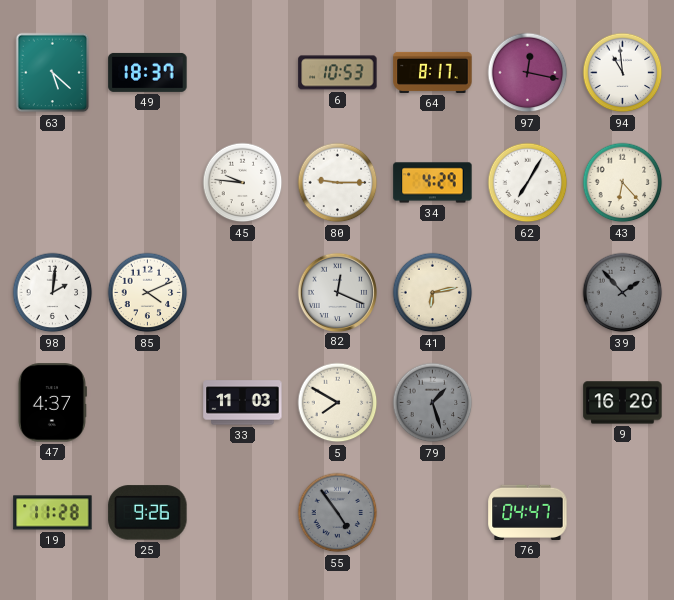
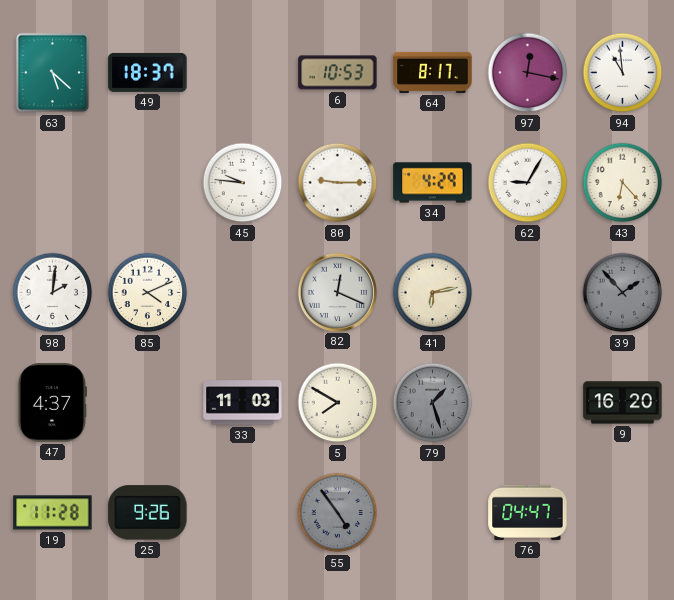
62: 7:05 -> 9:05 (528, 183)
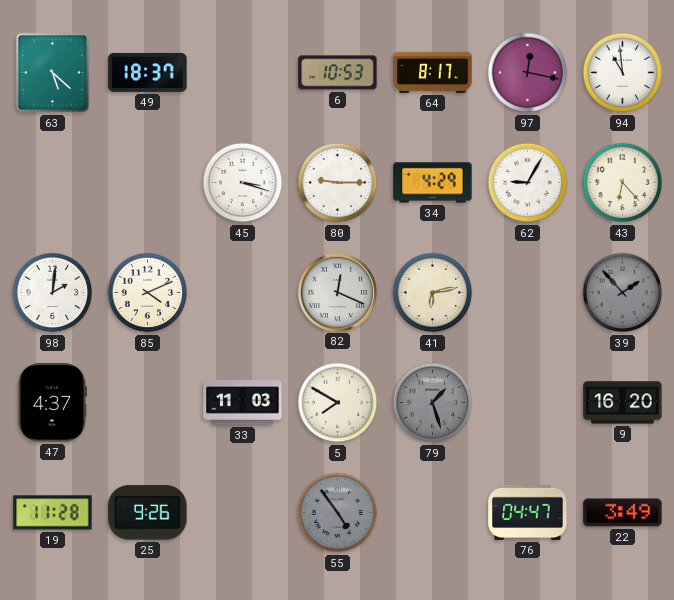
45: 9:46 -> 3:18 (243, 183)
22: none -> 3:49 (623, 513)
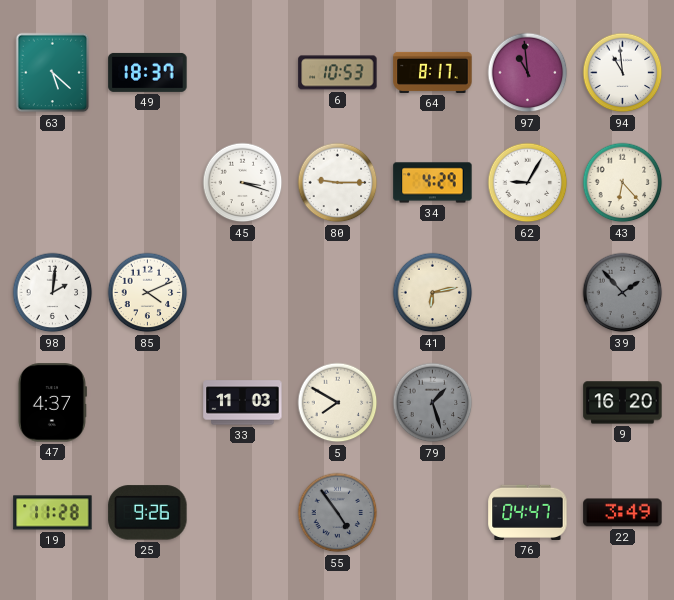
97: 12:17 -> 10:59 (528, 73)
82: 12:19 -> none (337, 292)
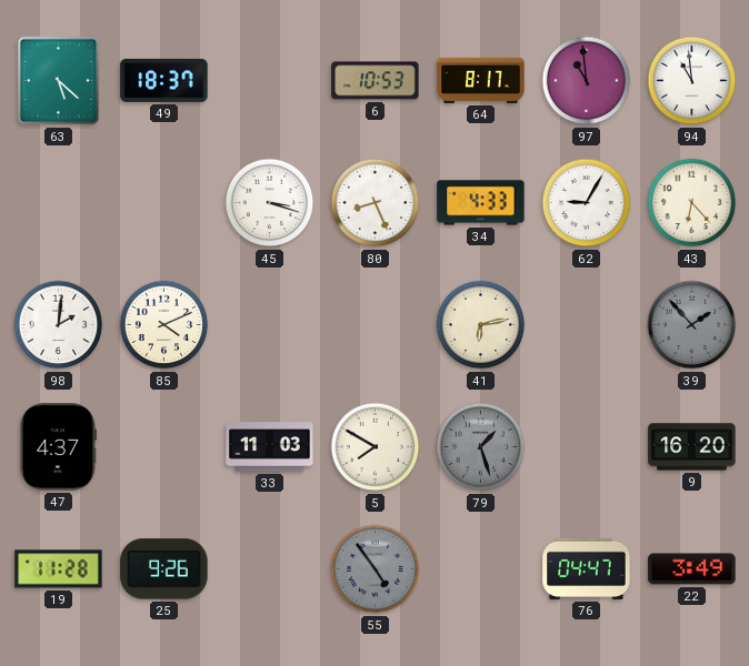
80: 9:15 -> 8:26 (376, 203)
34: 4:29 -> 4:33 (481, 203)
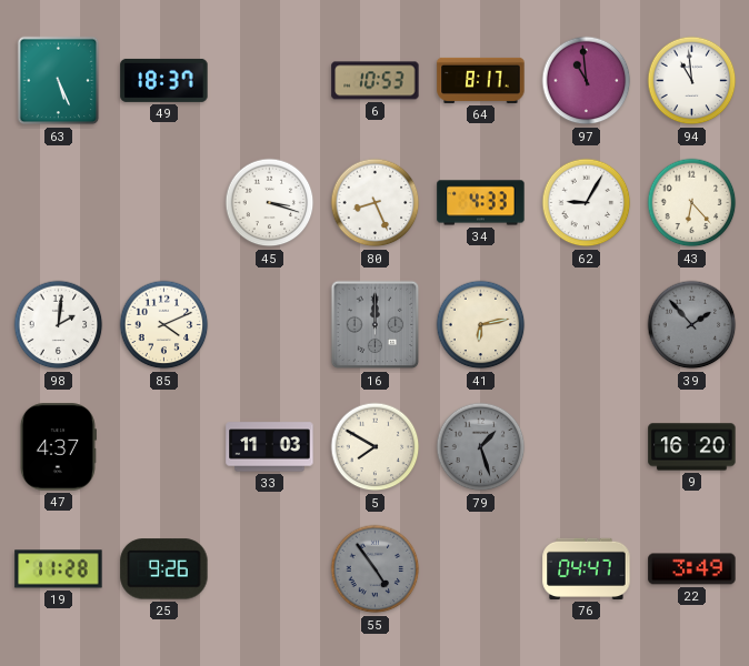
63: 5:22 -> 5:26 (59, 81)
16: none -> 12:00 (376, 325)
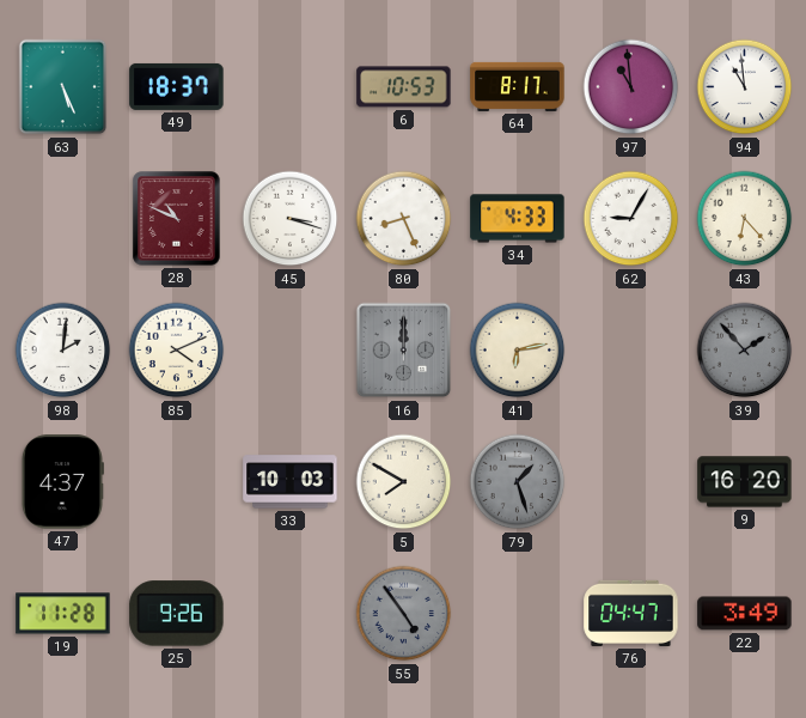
28: none -> 10:49 (177, 219)
33: 11:03 -> 10:03 (291, 482)
